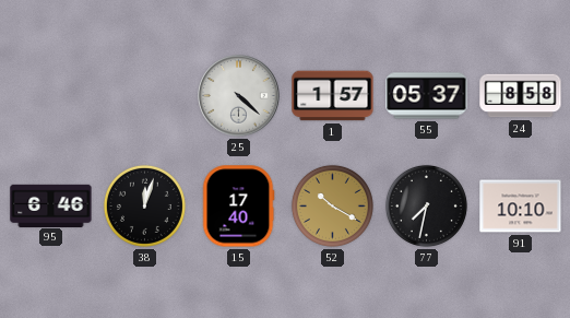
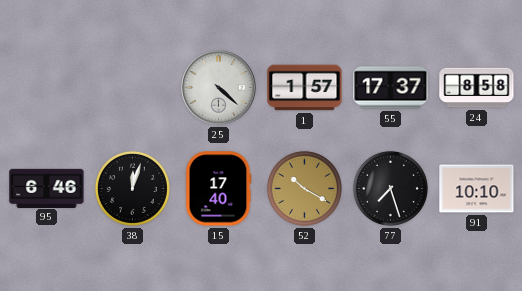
55: 05:37 -> 17:37 (391, 88)
77: 7:32 -> 7:27 (390, 188)
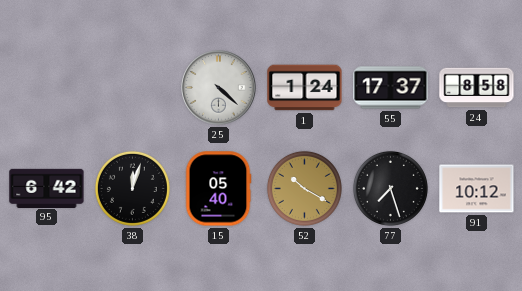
1: 1:57 -> 1:24 (305, 88)
95: 6:46 -> 6:42 (47, 188)
15: 17:40 -> 05:40 (218, 189)
91: 10:10 -> 10:12 (477, 189)
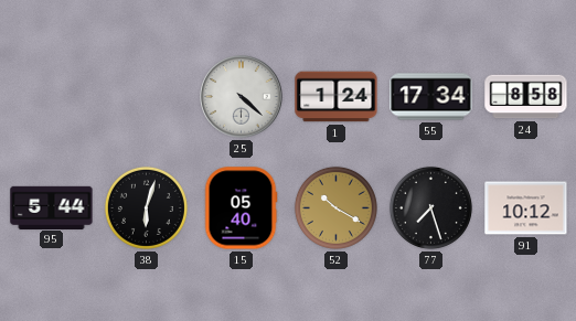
55: 17:37 -> 17:34 (431, 97)
95: 6:42 -> 5:44 (52, 207)
38: 12:03 -> 6:03 (146, 207)
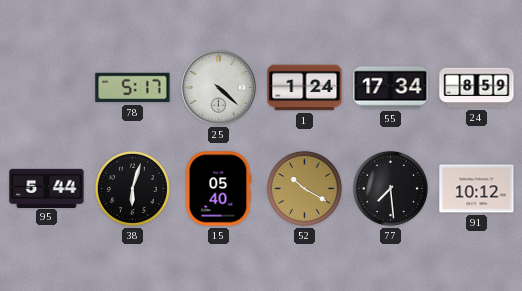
78: none -> 5:17 (133, 88)
24: 8:58 -> 8:59 (477, 88)
77: 7:27 -> 7:29 (390, 188)
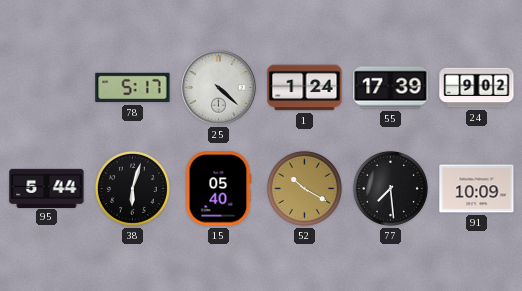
55: 17:34 -> 17:39 (391, 88)
24: 8:59 -> 9:02 (477, 88)
91: 10:12 -> 10:09 (477, 189)
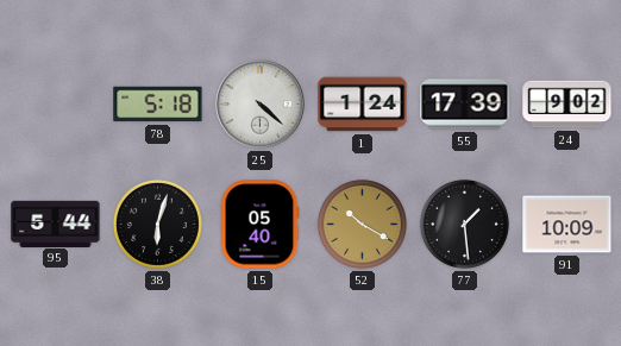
78: 5:17 -> 5:18 (158, 105)
77: 7:29 -> 1:29 (464, 224)
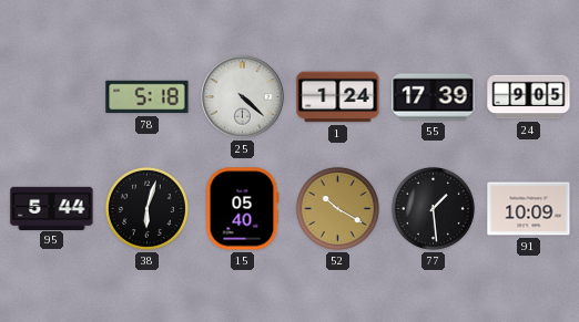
24: 9:02 -> 9:05 (529, 97)
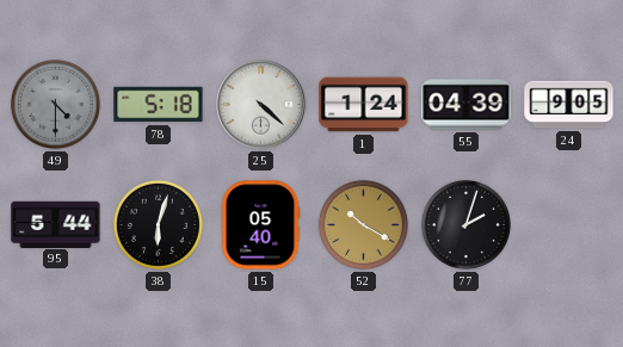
49: none -> 4:30 (55, 104)
55: 17:39 -> 04:39 (467, 105)
77: 1:29 -> 2:03 (465, 224)
91: 10:09 -> none (529, 209)
